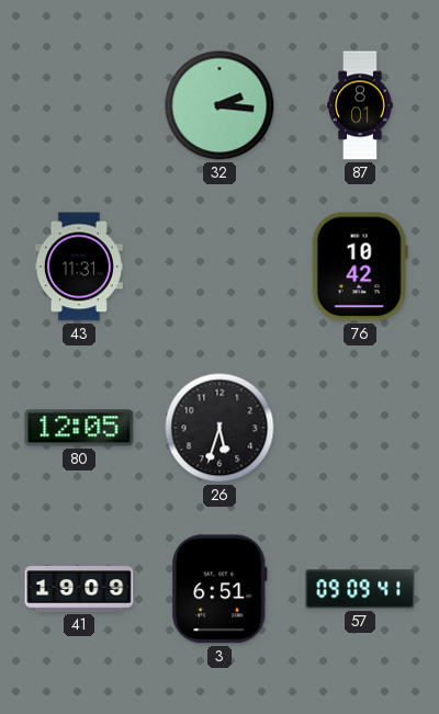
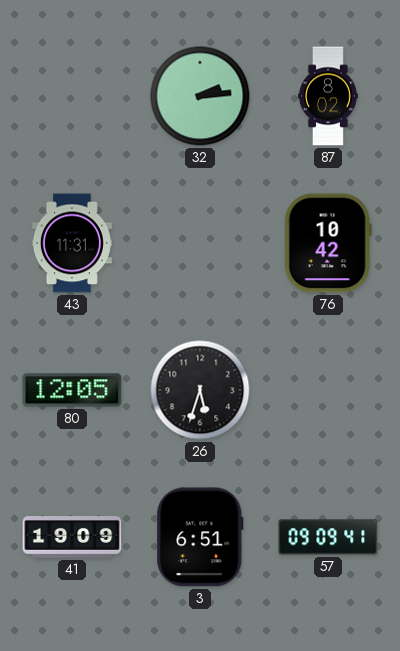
32: 2:16 -> 2:14 (200, 96)
87: 8:01 -> 8:02 (329, 96)
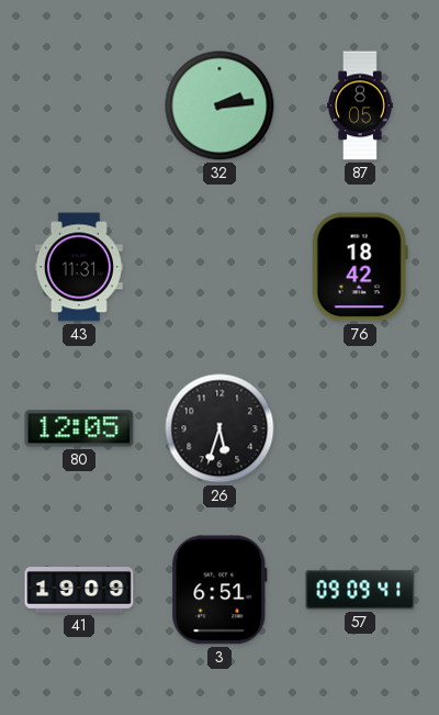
87: 8:02 -> 8:05 (361, 105)
76: 10:42 -> 18:42 (360, 267)
